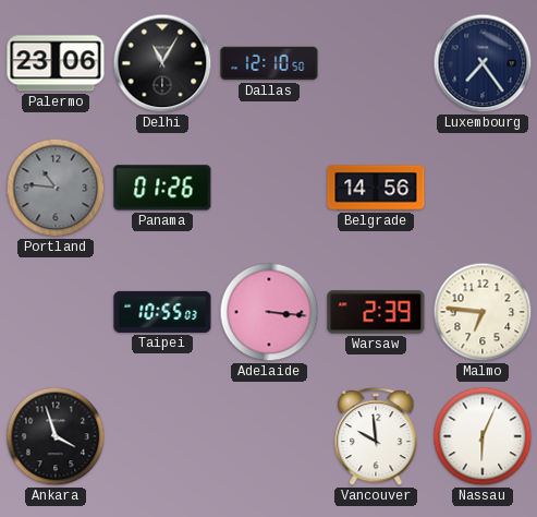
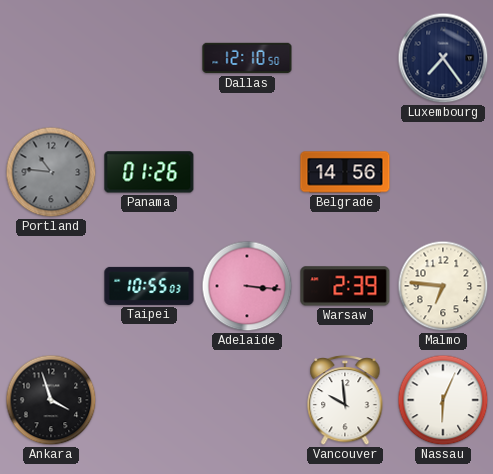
Palermo: 23:06 -> none (56, 63)
Delhi: 11:05 -> none (162, 63)
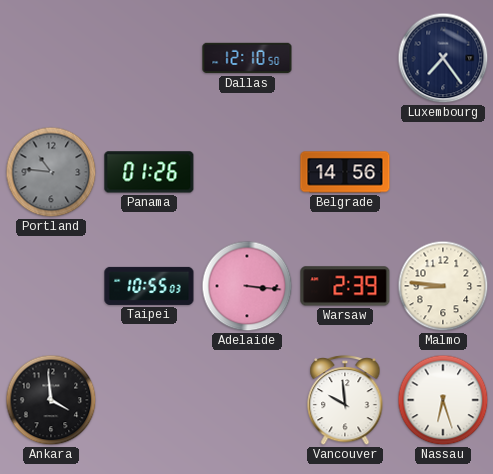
Malmo: 6:46 -> 8:46 (443, 286)
Ankara: 3:57 -> 3:59 (51, 400)
Nassau: 6:04 -> 6:27 (443, 400)
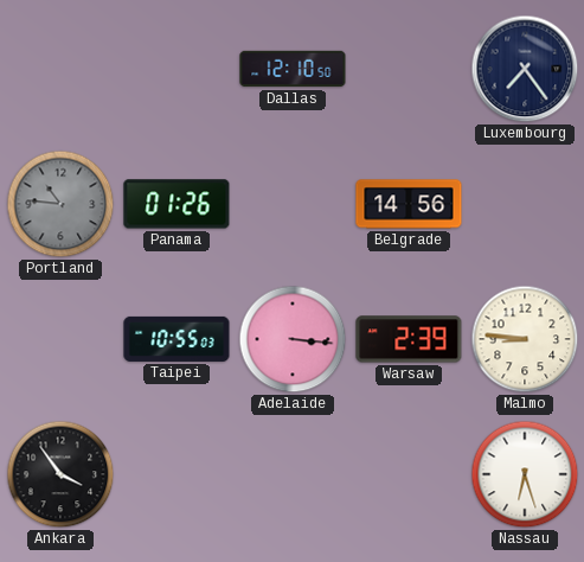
Ankara: 3:59 -> 3:54 (60, 474)
Vancouver: 9:59 -> none (345, 401)
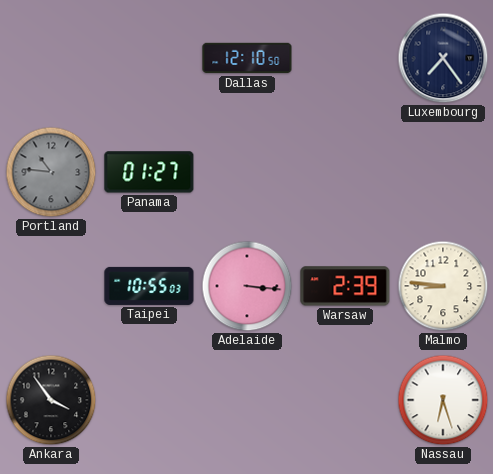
Panama: 01:26 -> 01:27 (149, 172)
Belgrade: 14:56 -> none (409, 204)
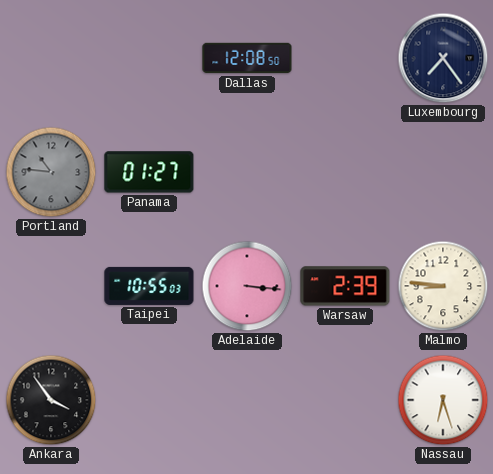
Dallas: 12:10 -> 12:08 (247, 58)
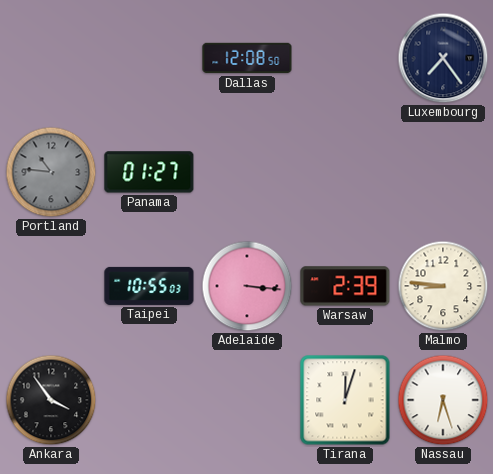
Tirana: none -> 12:03 (345, 400)
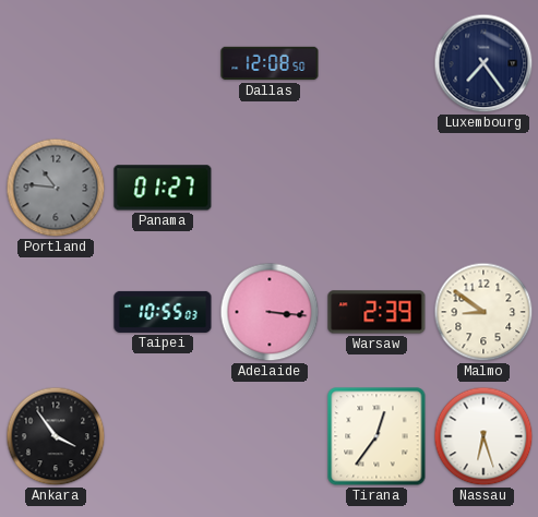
Malmo: 8:46 -> 8:51 (483, 312)
Tirana: 12:03 -> 12:36 (376, 436)
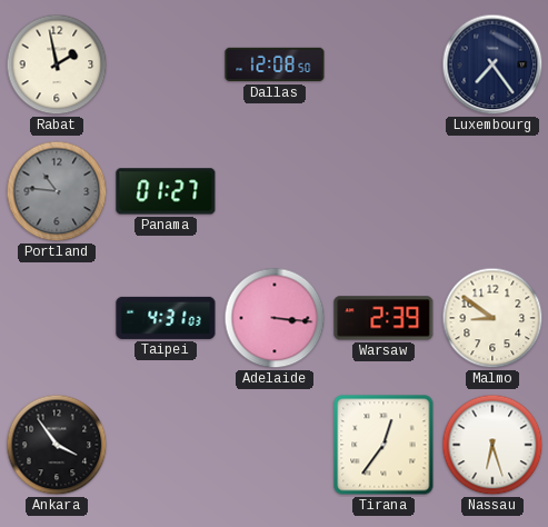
Rabat: none -> 1:58 (57, 64)
Taipei: 10:55 -> 4:31 (166, 318)
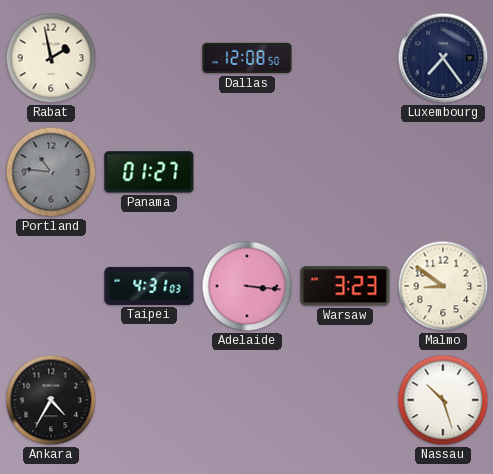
Warsaw: 2:39 -> 3:23 (345, 286)
Ankara: 3:54 -> 4:35 (51, 400)
Tirana: 12:36 -> none (383, 445)
Nassau: 6:27 -> 10:27 (443, 400)
